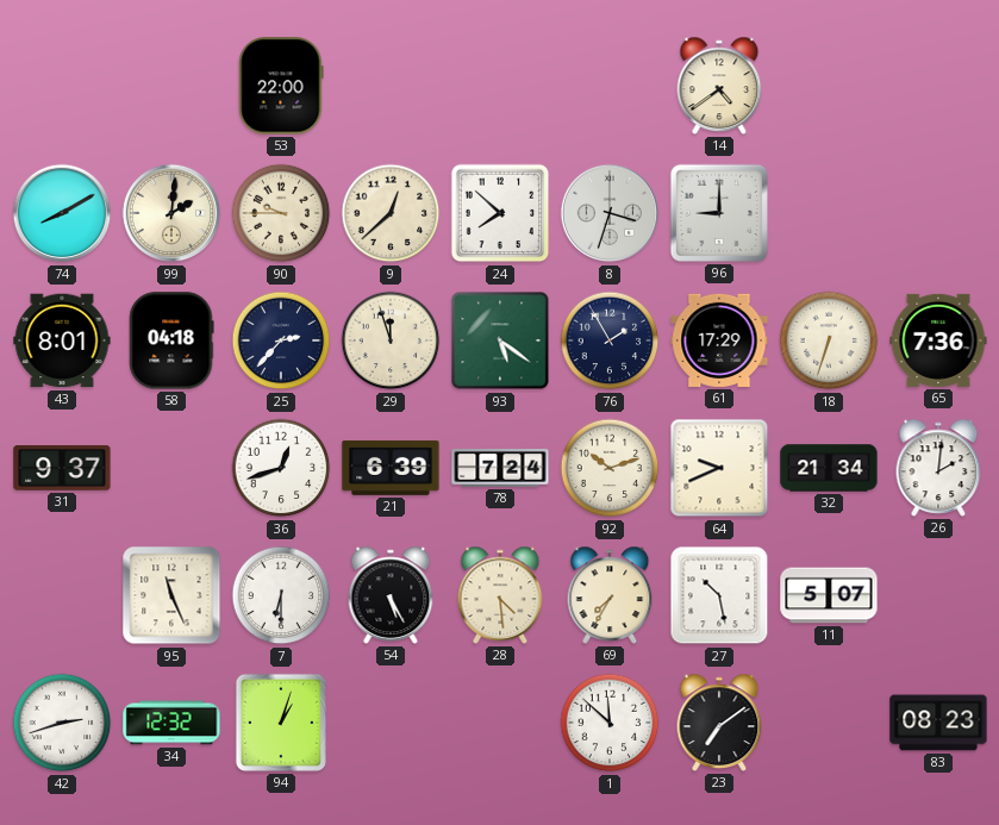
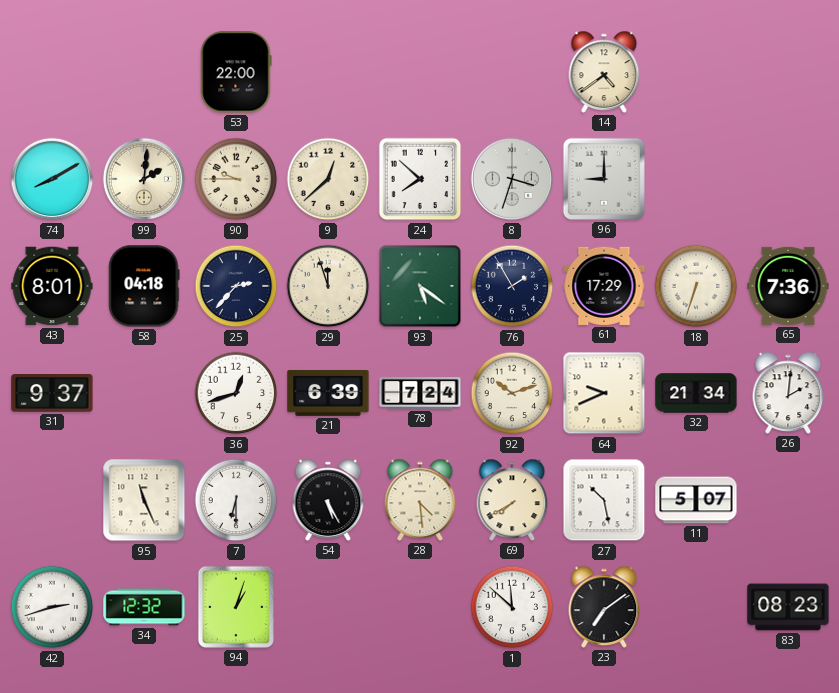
69: 7:35 -> 7:40 (512, 500)
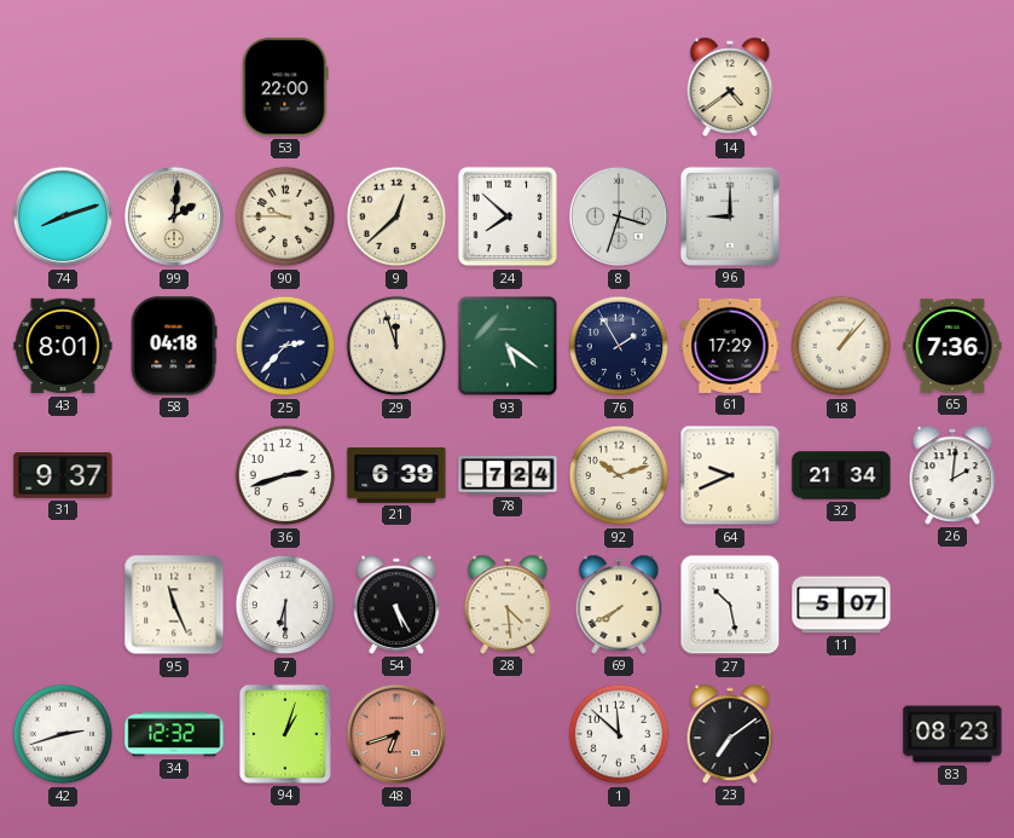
74: 8:10 -> 8:12 (63, 216)
18: 6:33 -> 1:07 (841, 346)
36: 12:42 -> 2:42 (285, 475)
48: none -> 6:42 (396, 734)
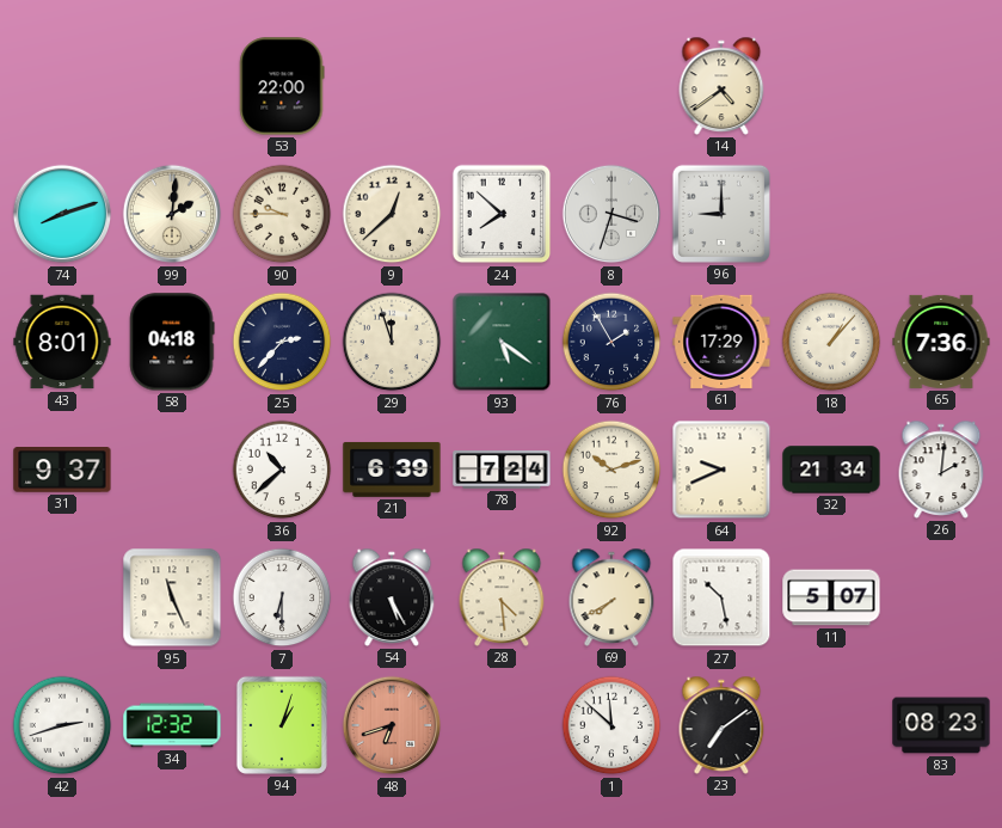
36: 2:42 -> 10:38 (282, 470)
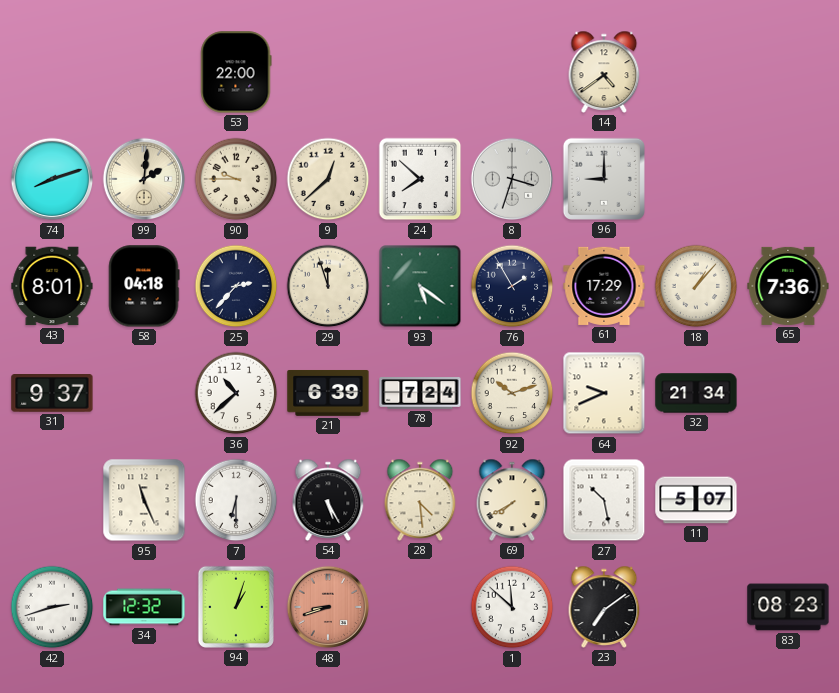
26: 2:01 -> none (941, 470)
48: 6:42 -> 8:42 (328, 607)
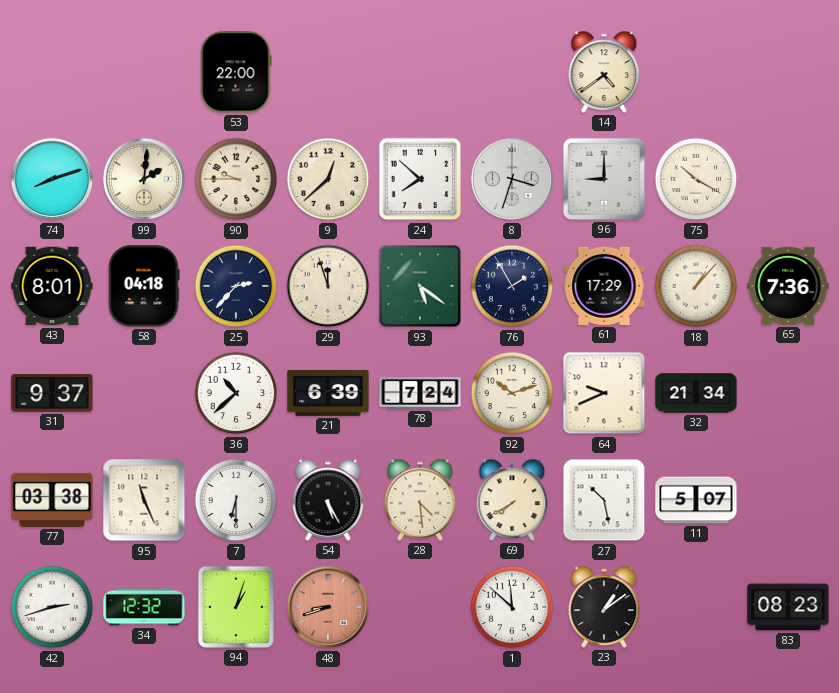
75: none -> 10:20 (696, 179)
77: none -> 03:38 (52, 500)
23: 7:09 -> 1:09 (604, 607)
